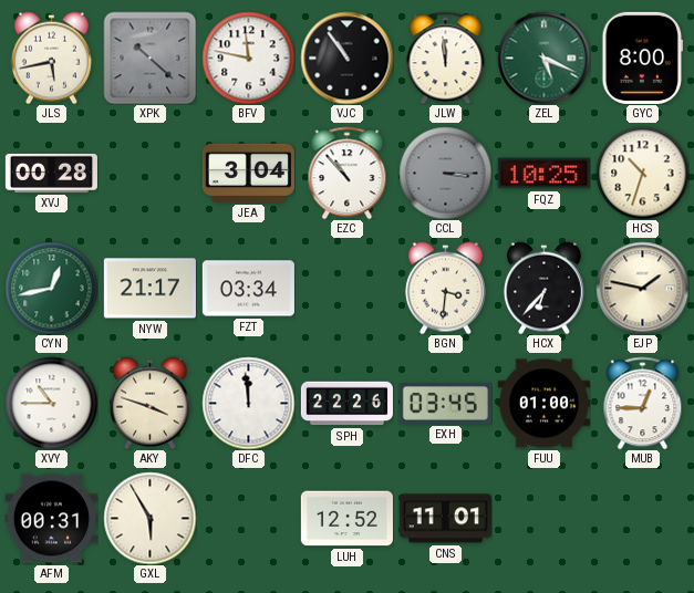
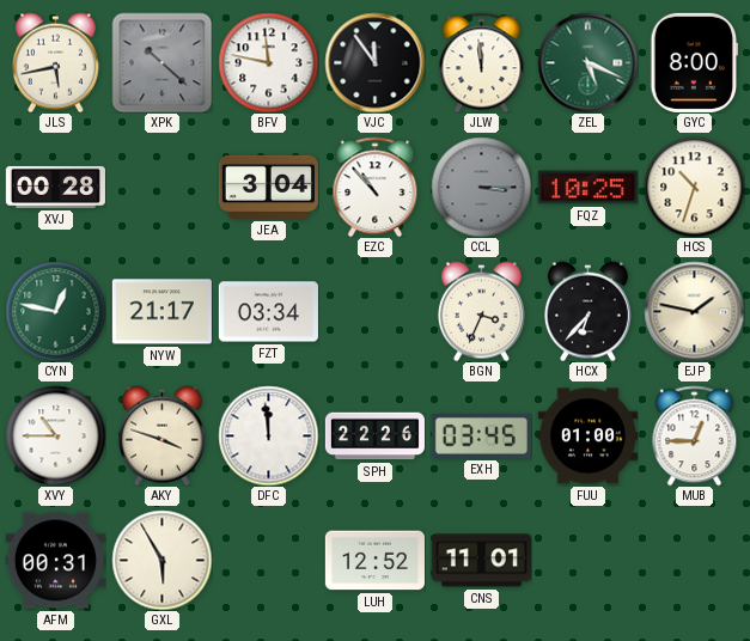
VJC: 10:54 -> 11:54 (374, 62)
CYN: 12:43 -> 12:47 (55, 311)
BGN: 3:31 -> 3:34 (481, 311)
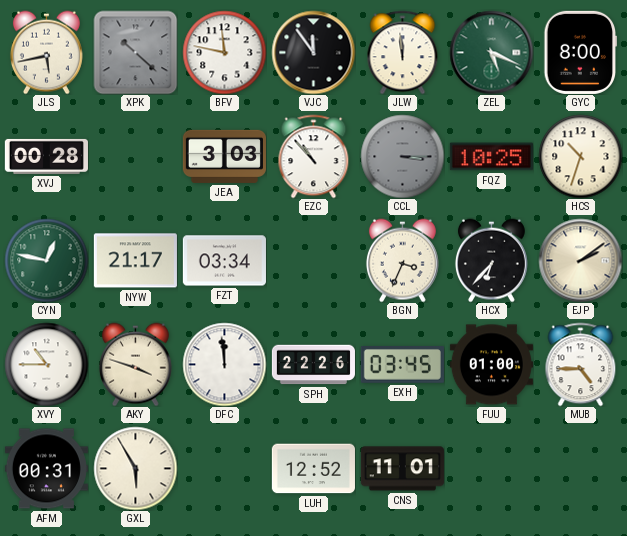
JEA: 3:04 -> 3:03 (224, 156)
EJP: 1:47 -> 2:09 (580, 260)
MUB: 12:45 -> 4:45 (581, 364)
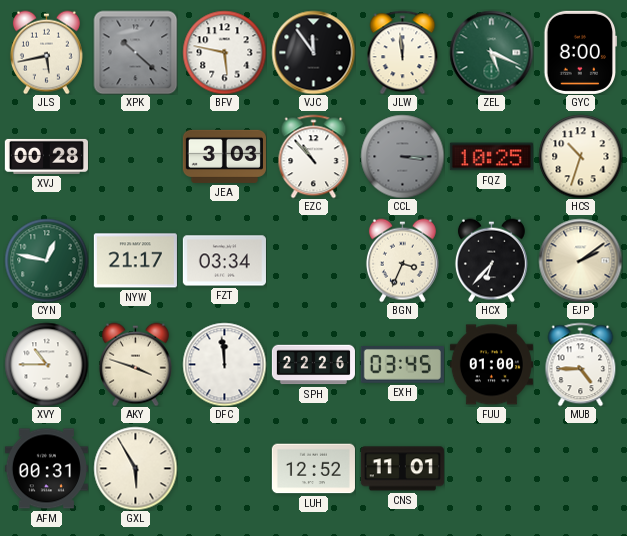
BFV: 11:47 -> 5:47 (224, 52)
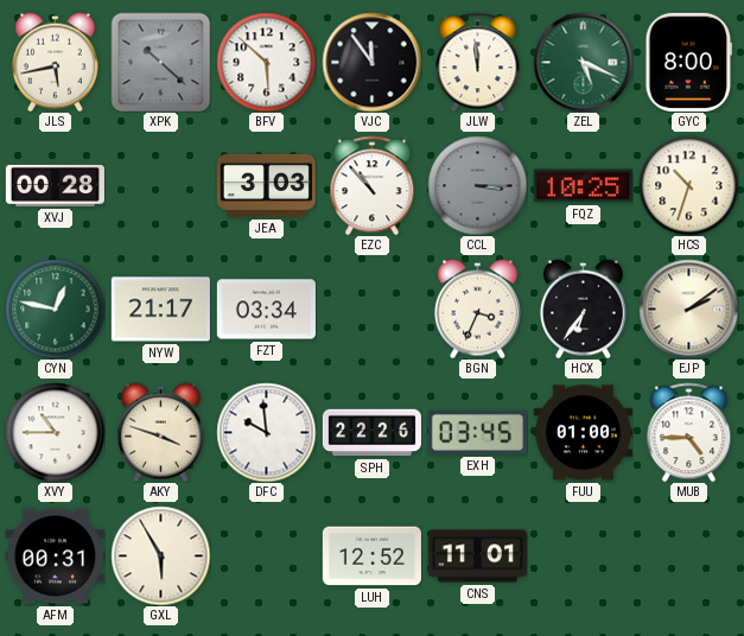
BFV: 5:47 -> 5:52 (266, 62)
HCX: 6:37 -> 6:36 (583, 309)
DFC: 11:59 -> 9:59 (266, 432)
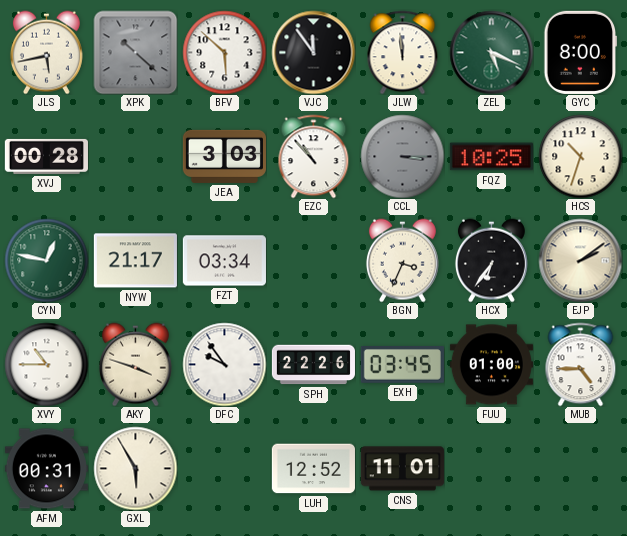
DFC: 9:59 -> 9:54 (224, 364)
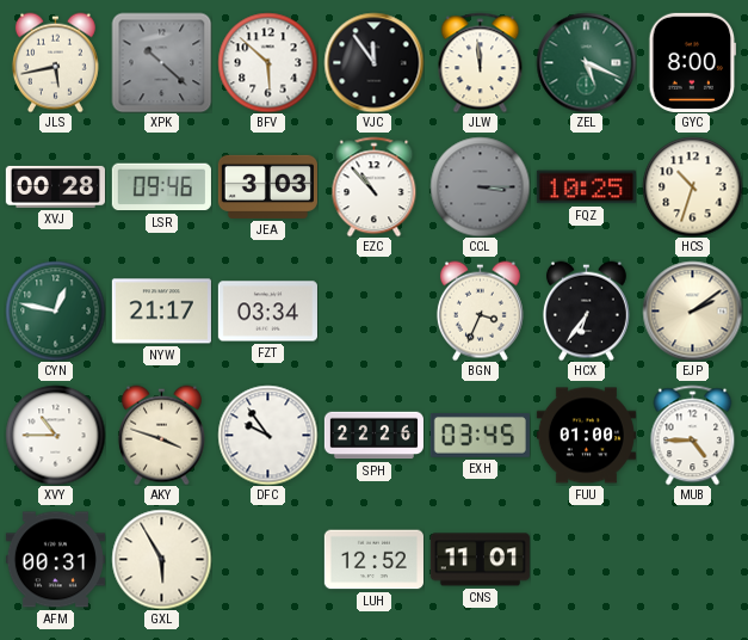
LSR: none -> 09:46 (161, 187)
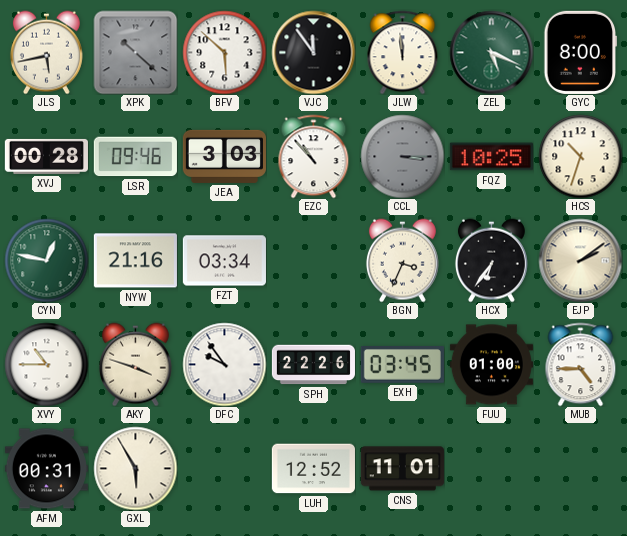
NYW: 21:17 -> 21:16 (135, 261)
